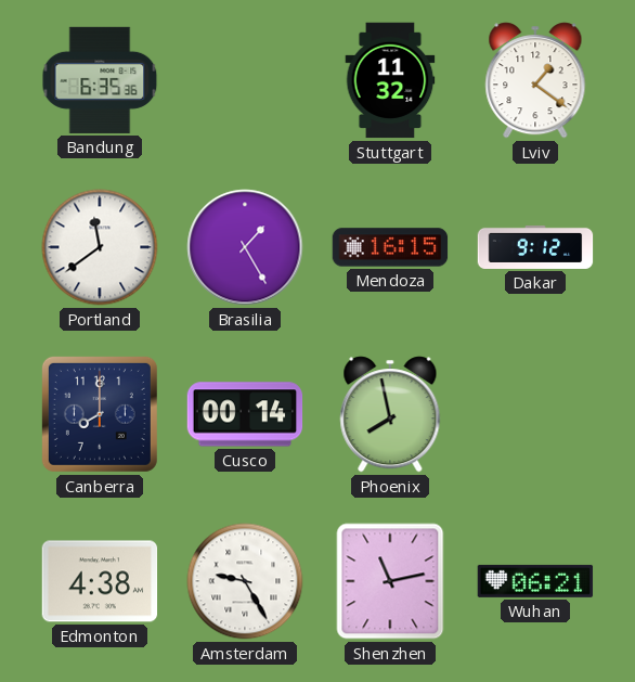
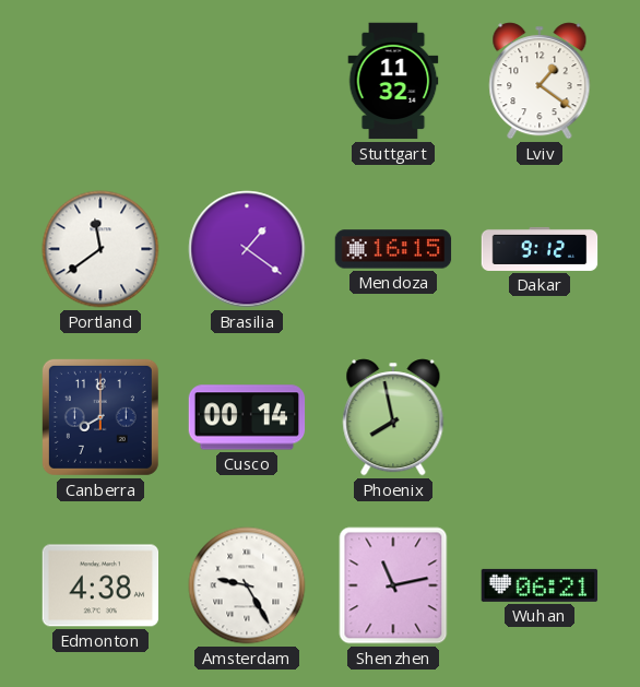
Bandung: 6:35 -> none (100, 80)
Brasilia: 1:25 -> 1:21 (247, 249)
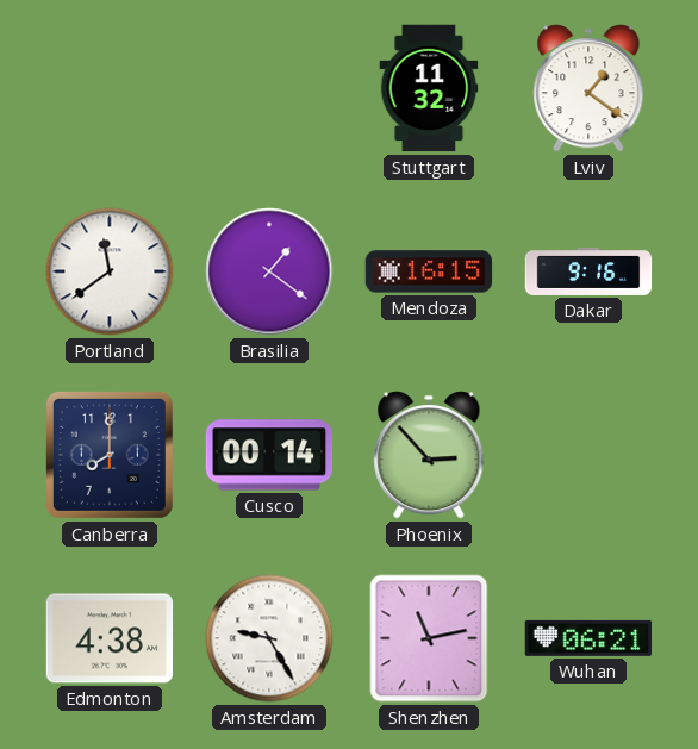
Dakar: 9:12 -> 9:16 (588, 271)
Phoenix: 7:58 -> 2:53 (429, 455)
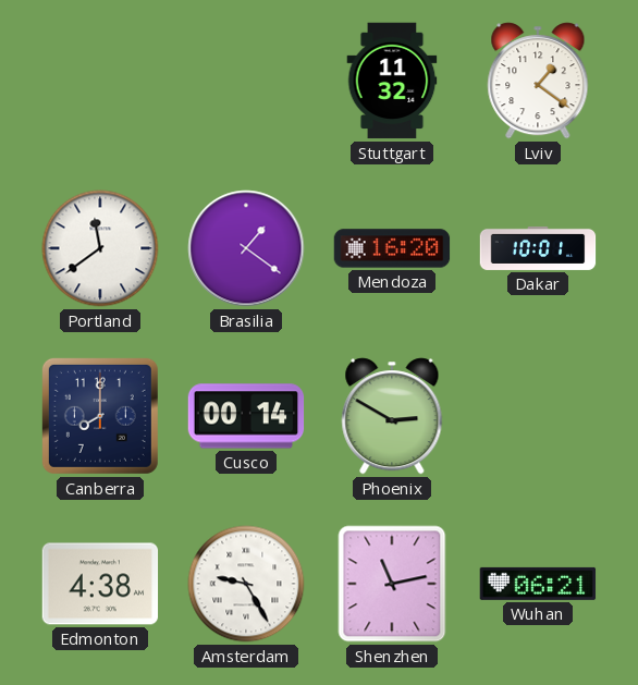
Mendoza: 16:15 -> 16:20 (392, 248)
Dakar: 9:16 -> 10:01 (538, 248)
Phoenix: 2:53 -> 2:50 (392, 416)
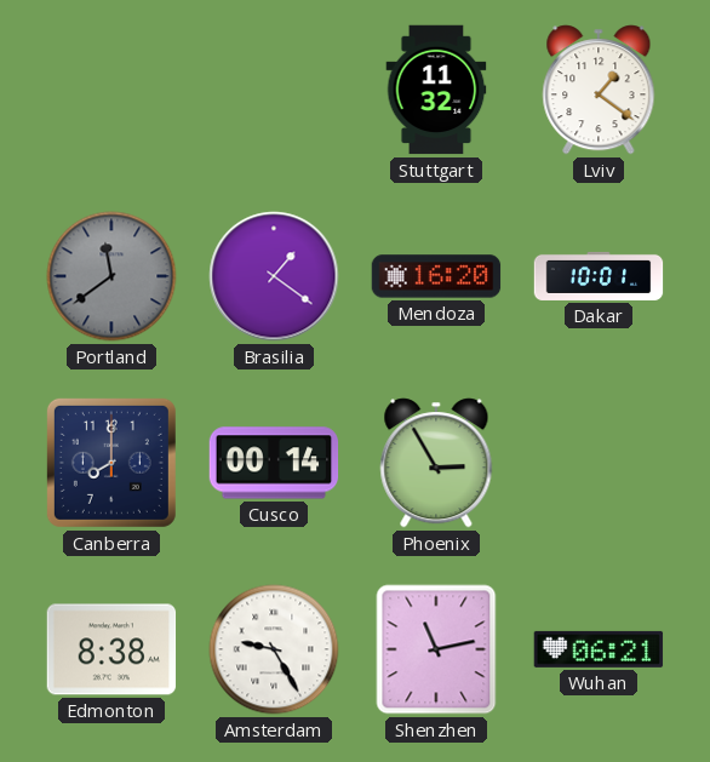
Portland dial: white -> grey (111, 276)
Phoenix: 2:50 -> 2:55 (436, 463)
Edmonton: 4:38 -> 8:38 (111, 649)
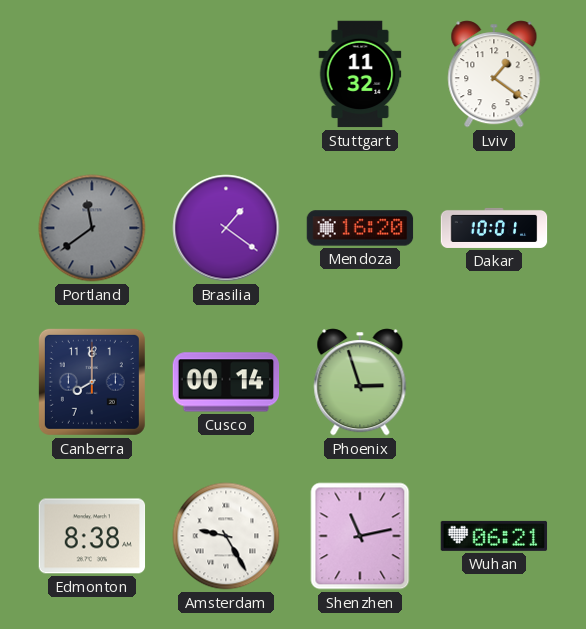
Phoenix: 2:55 -> 2:57 (360, 382)
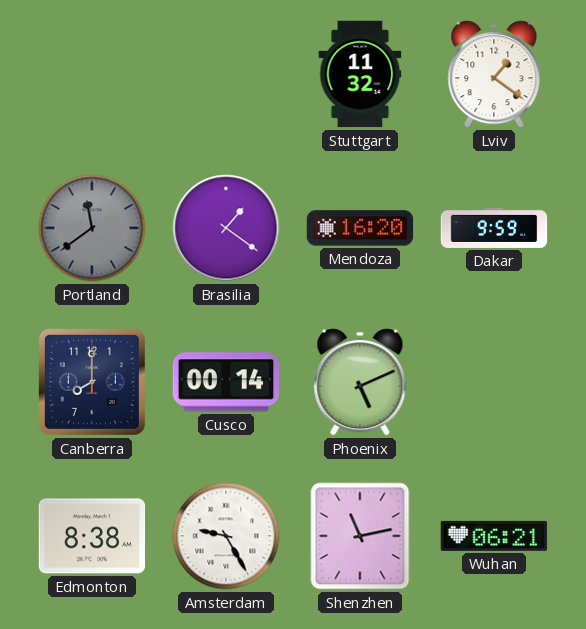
Dakar: 10:01 -> 9:59 (494, 228)
Phoenix: 2:57 -> 5:11 (360, 382)
